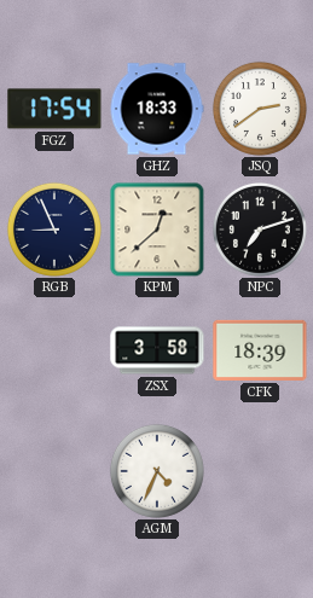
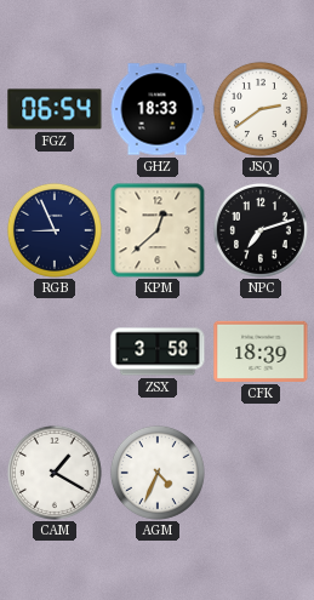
FGZ: 17:54 -> 06:54 (55, 109)
CAM: none -> 1:20 (55, 473)
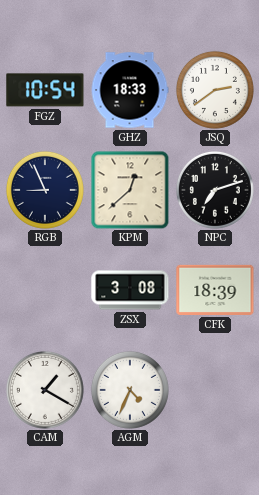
FGZ: 06:54 -> 10:54 (45, 90)
ZSX: 3:58 -> 3:08 (130, 290)
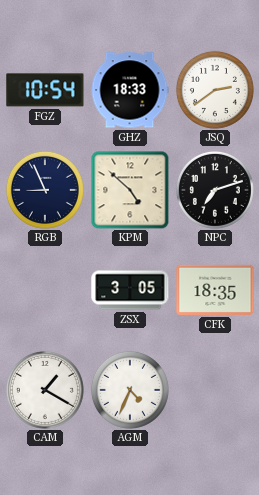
KPM: 12:38 -> 4:52 (130, 190)
ZSX: 3:08 -> 3:05 (130, 290)
CFK: 18:39 -> 18:35 (215, 290)
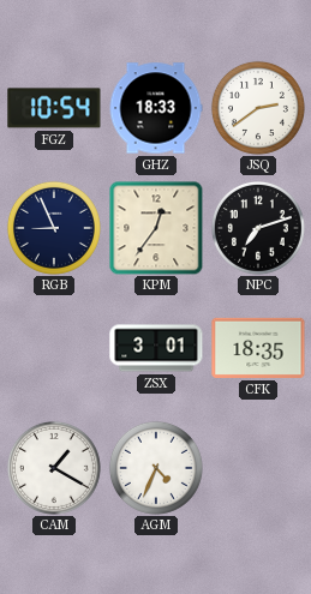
KPM: 4:52 -> 12:36 (156, 228)
ZSX: 3:05 -> 3:01 (156, 348)
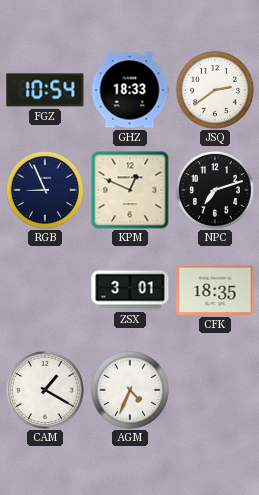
KPM: 12:36 -> 12:49 (130, 190)
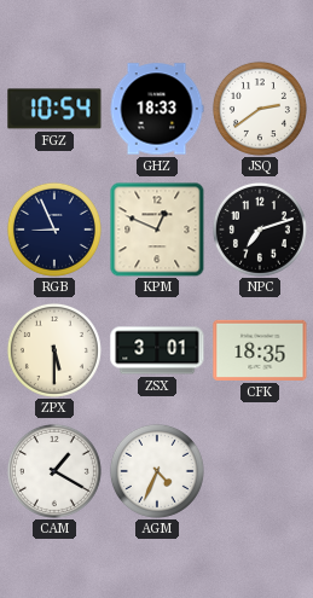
ZPX: none -> 5:30 (54, 350)
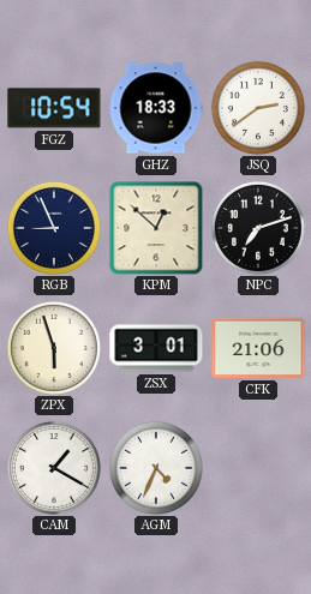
KPM: 12:49 -> 12:52 (156, 228)
ZPX: 5:30 -> 5:57 (54, 348)
CFK: 18:35 -> 21:06 (258, 348)
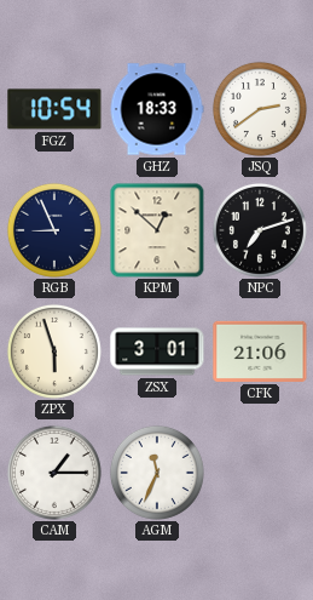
CAM: 1:20 -> 1:15 (54, 473)
AGM: 4:34 -> 11:34 (157, 473)
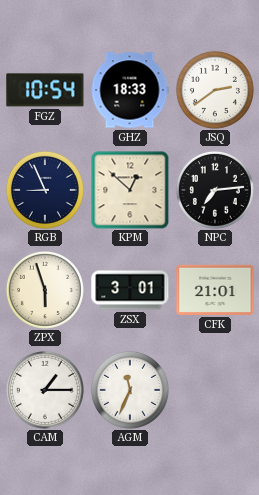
NPC: 7:12 -> 7:14 (215, 190)
CFK: 21:06 -> 21:01 (215, 290)
